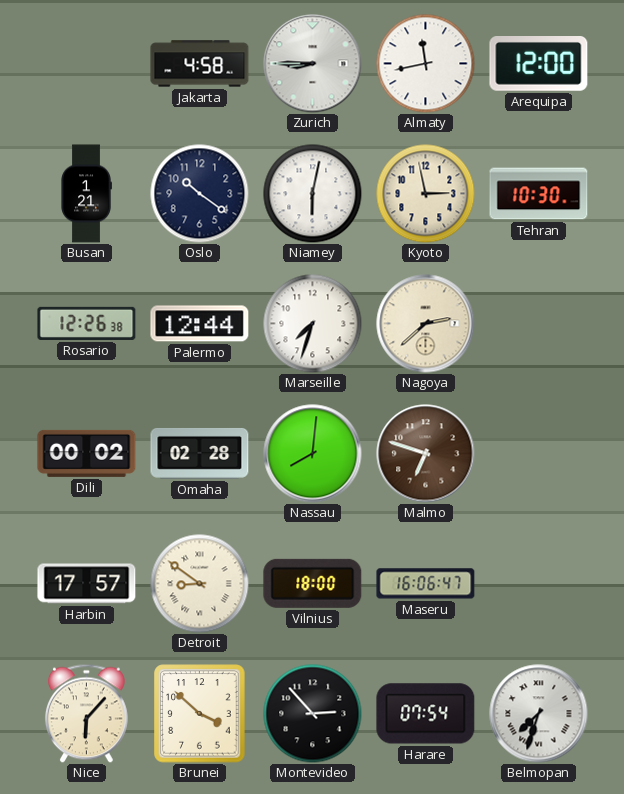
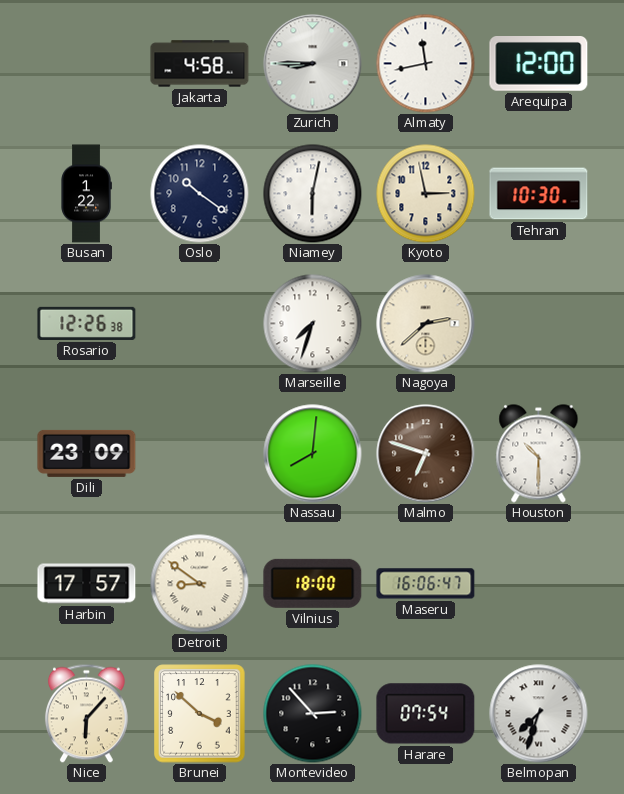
Busan: 1:21 -> 1:22 (86, 194)
Palermo: 12:44 -> none (200, 324)
Dili: 00:02 -> 23:09 (87, 453)
Omaha: 02:28 -> none (200, 453)
Houston: none -> 10:30 (539, 454)
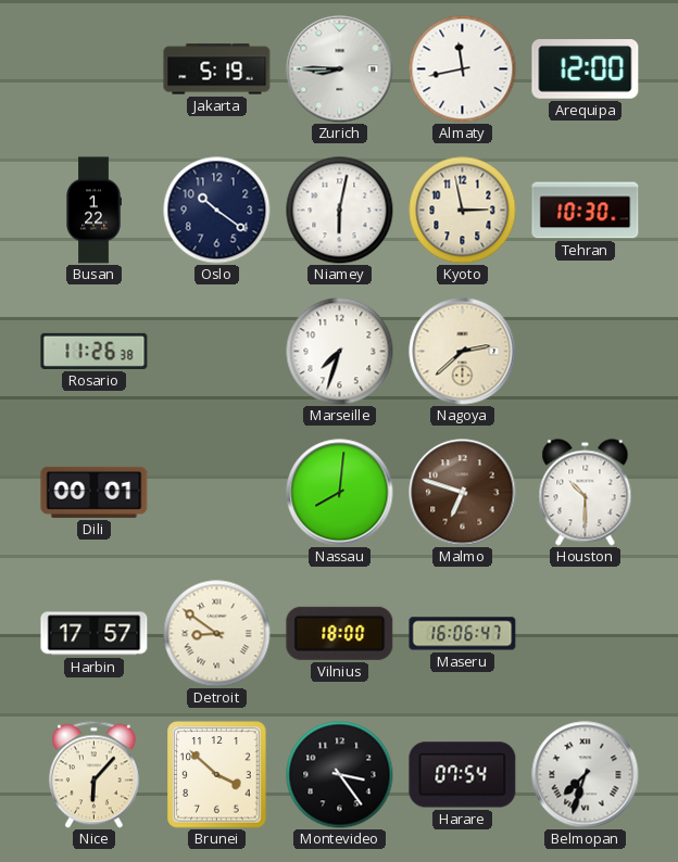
Jakarta: 4:58 -> 5:19 (217, 69)
Rosario: 12:26 -> 11:26 (95, 351)
Dili: 23:09 -> 00:01 (95, 492)
Montevideo: 2:53 -> 3:24 (340, 775)
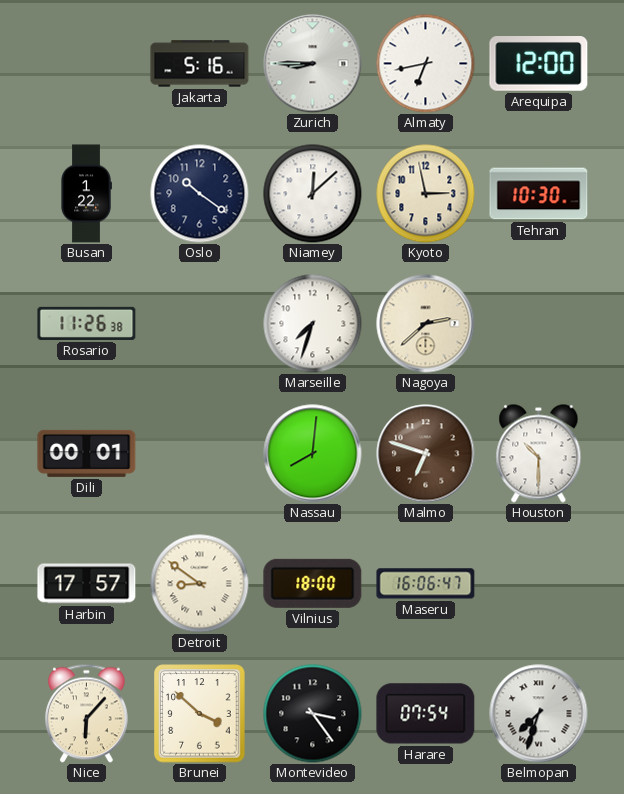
Jakarta: 5:19 -> 5:16 (200, 64)
Almaty: 11:43 -> 6:43 (426, 64)
Niamey: 6:02 -> 12:08 (313, 194)
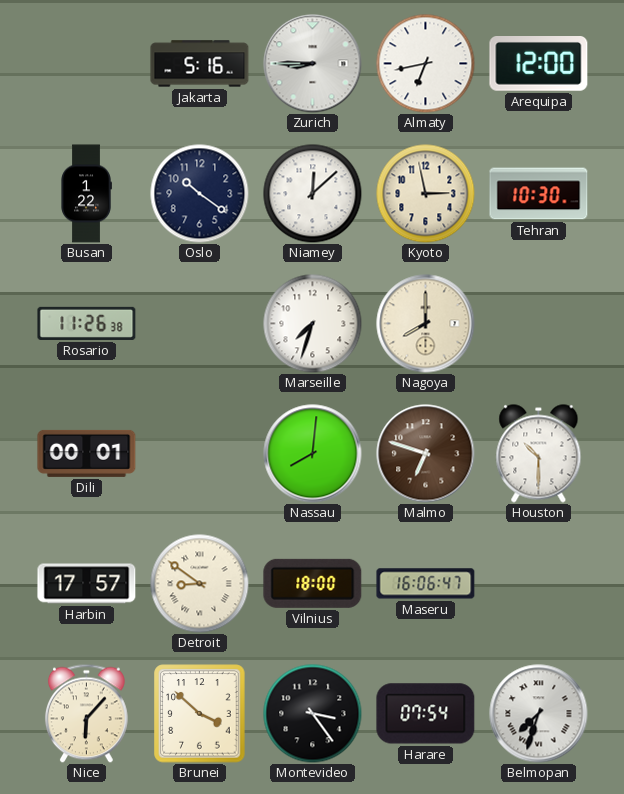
Nagoya: 2:38 -> 8:00 (426, 324)
